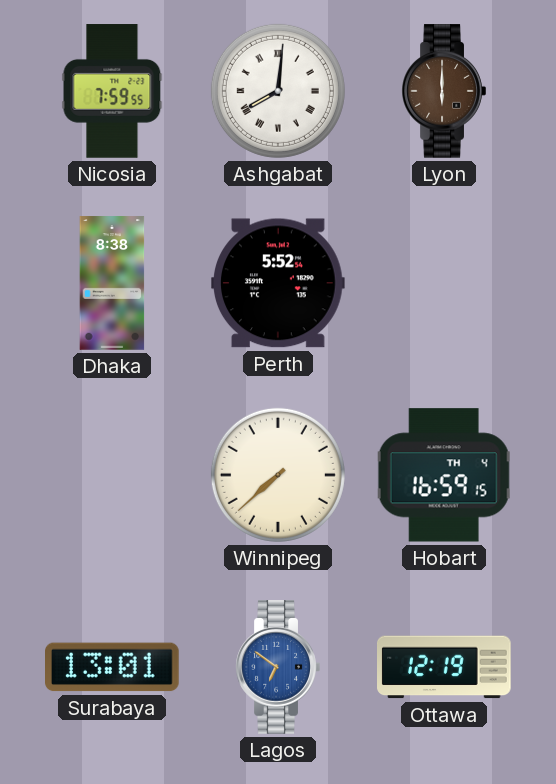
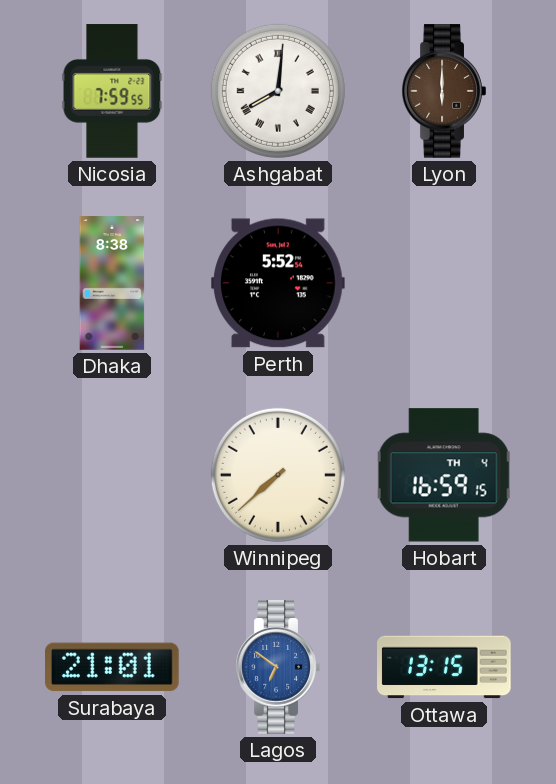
Surabaya: 13:01 -> 21:01 (113, 667)
Ottawa: 12:19 -> 13:15 (445, 667)
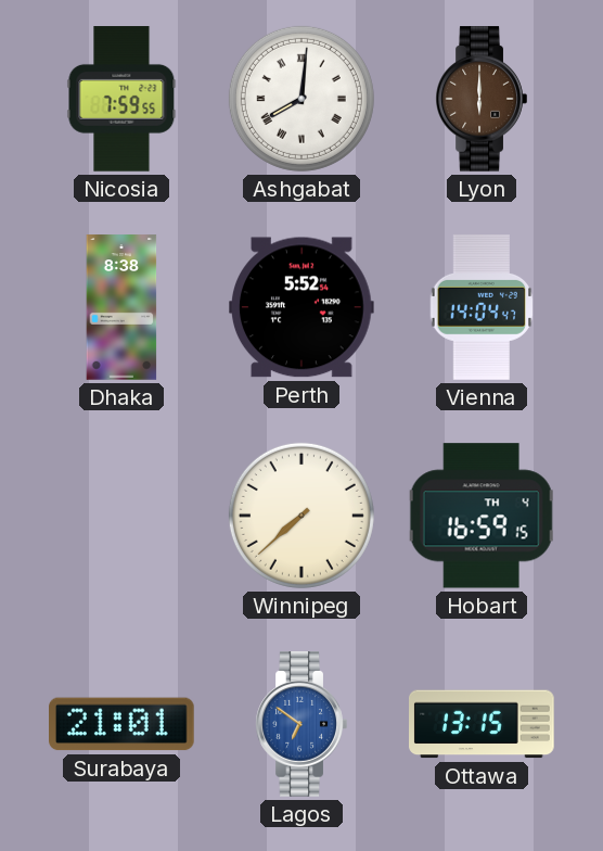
Vienna: none -> 14:04 (482, 307)
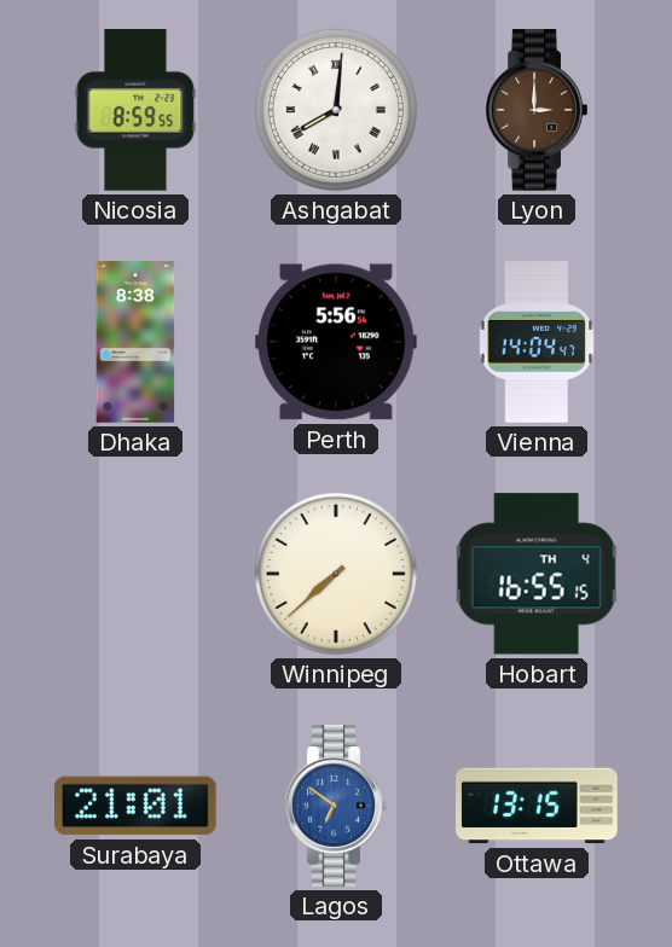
Nicosia: 7:59 -> 8:59 (135, 110)
Lyon: 6:00 -> 3:00 (537, 110)
Perth: 5:52 -> 5:56 (337, 342)
Hobart: 16:59 -> 16:55 (537, 574)
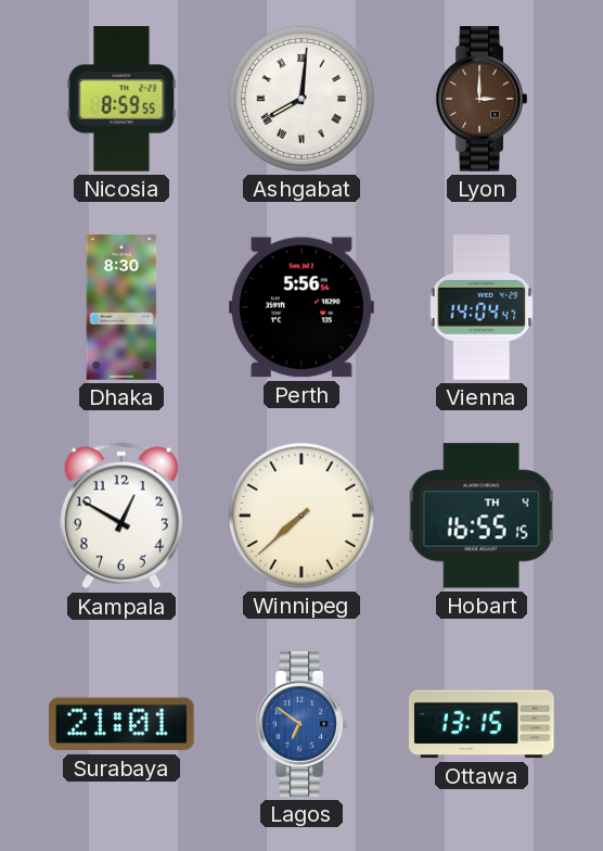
Dhaka: 8:38 -> 8:30 (121, 307)
Kampala: none -> 12:50 (121, 516)
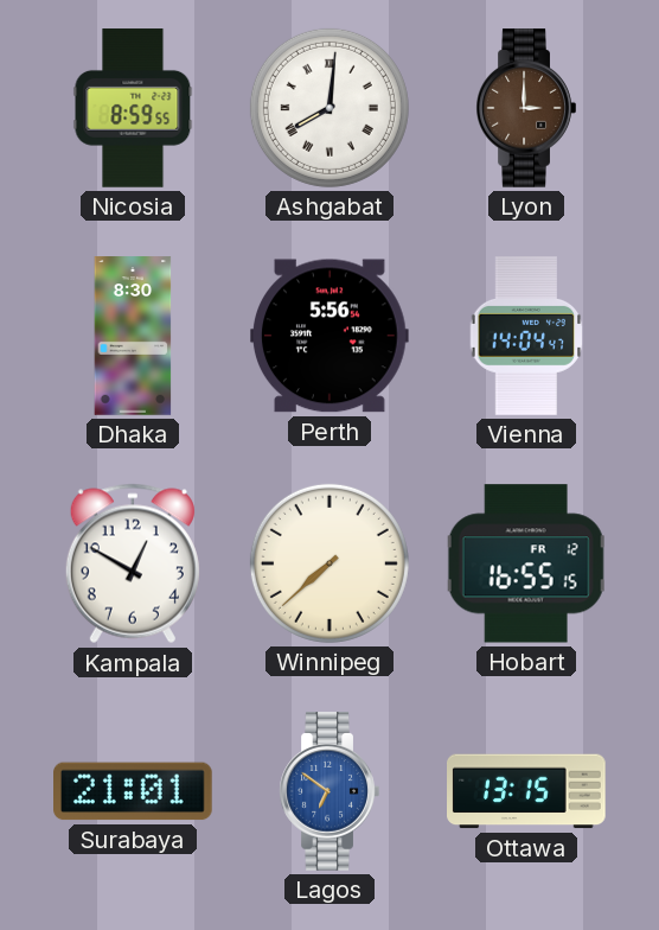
Hobart date: TH 4 -> FR 12 (526, 563)
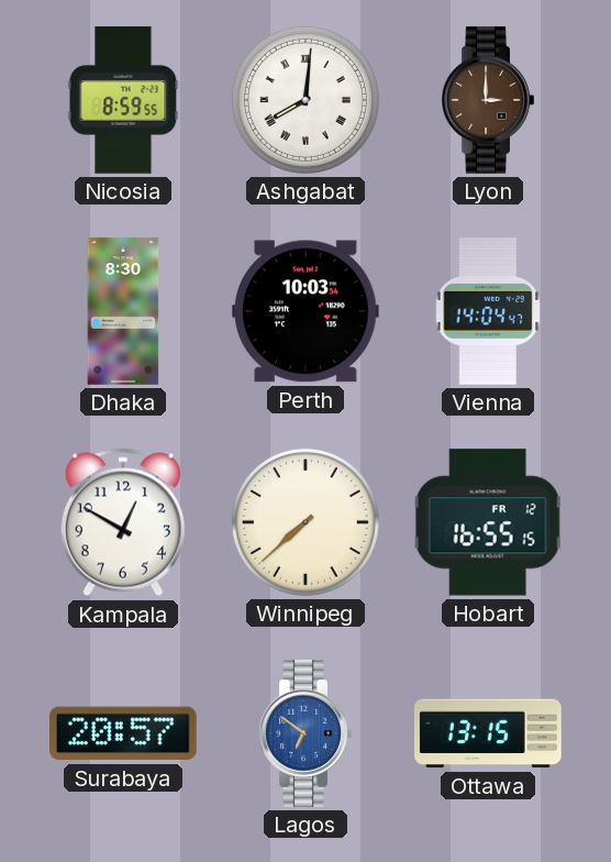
Perth: 5:56 -> 10:03 (307, 311)
Surabaya: 21:01 -> 20:57 (124, 733)
